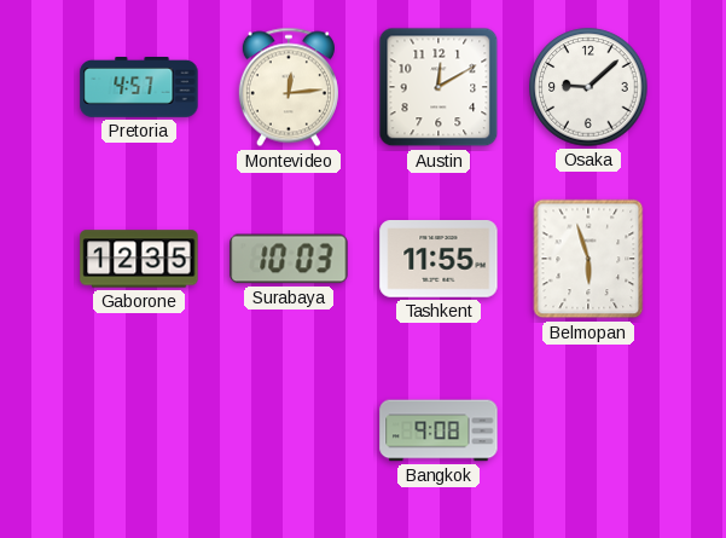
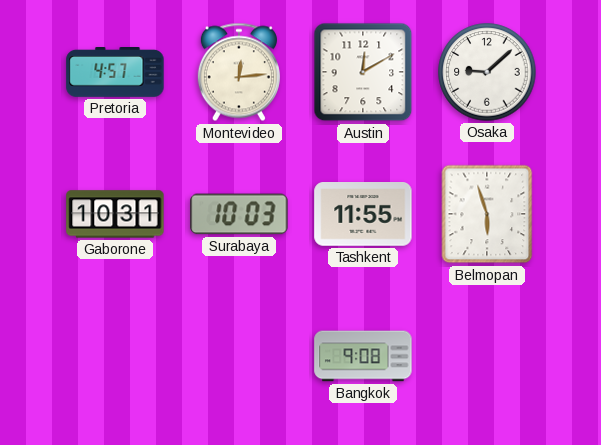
Gaborone: 12:35 -> 10:31 (115, 214)
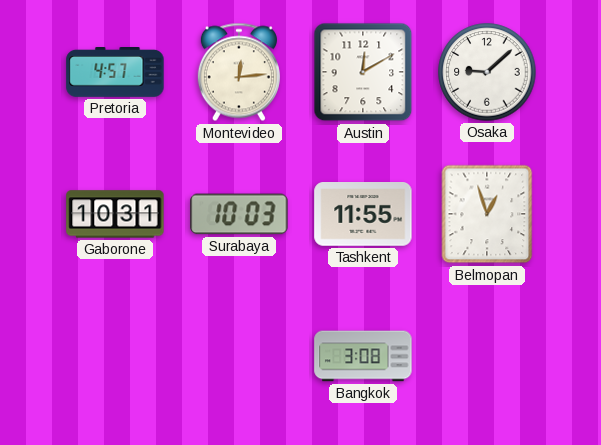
Belmopan: 5:57 -> 12:57 (487, 214)
Bangkok: 9:08 -> 3:08 (363, 356)
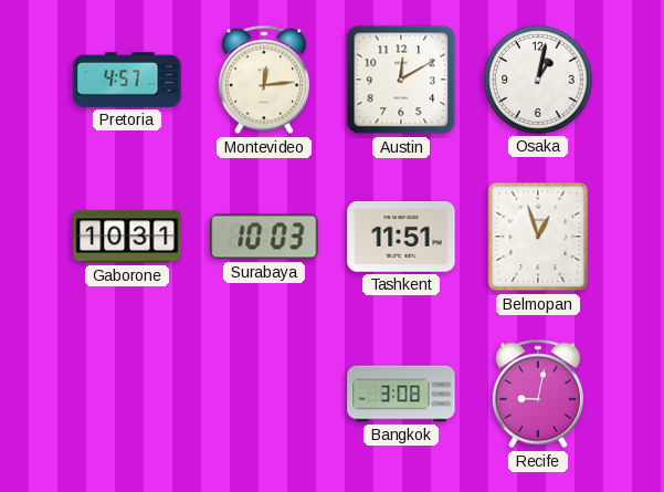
Osaka: 9:08 -> 1:02 (538, 80)
Tashkent: 11:55 -> 11:51 (401, 238)
Recife: none -> 9:02 (538, 394)
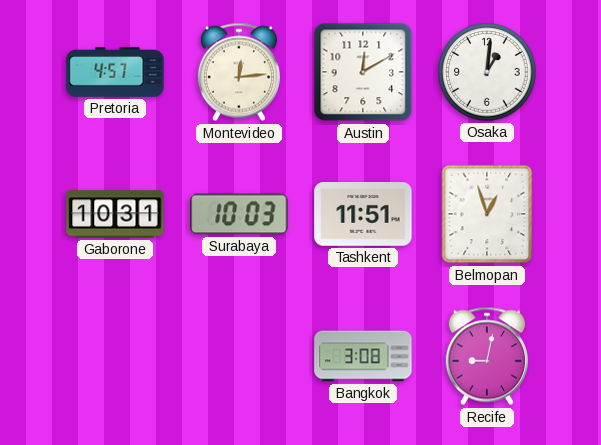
Osaka: 1:02 -> 1:01 (487, 72)
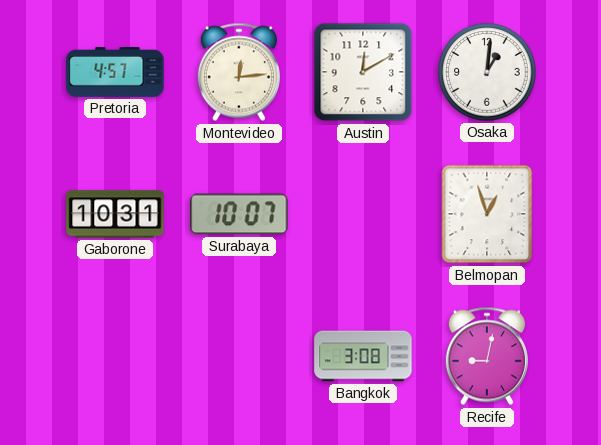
Surabaya: 10:03 -> 10:07 (239, 214)
Tashkent: 11:51 -> none (363, 215)
